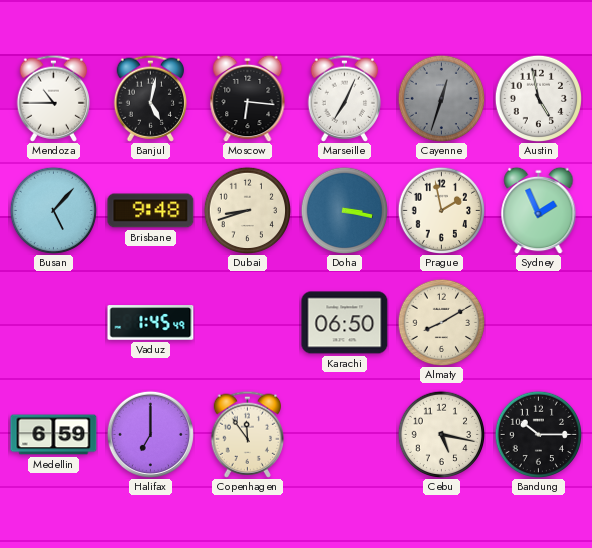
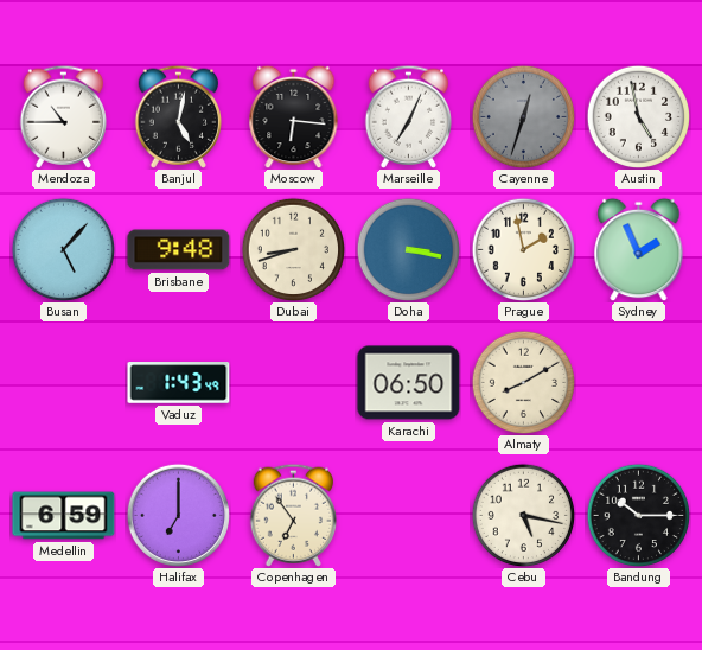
Vaduz: 1:45 -> 1:43 (179, 383)
Copenhagen: 11:54 -> 6:54 (293, 515)
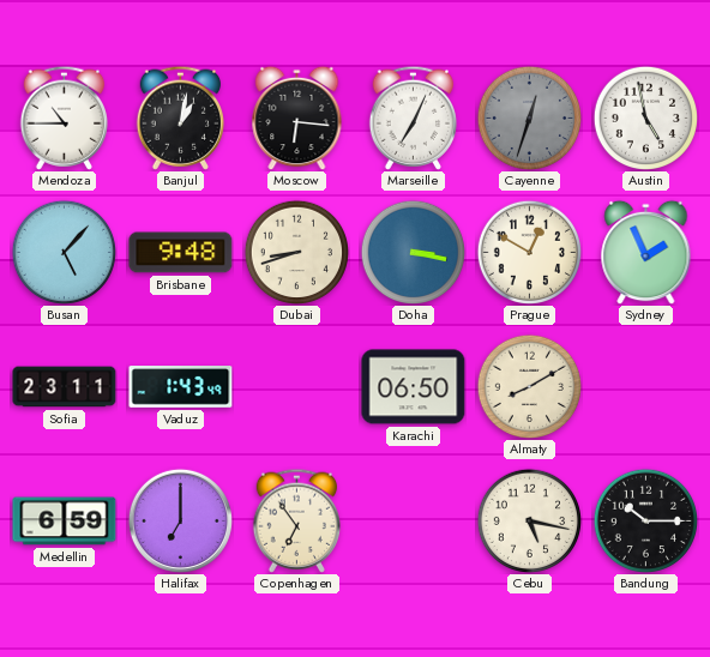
Banjul: 5:02 -> 1:02 (180, 117)
Prague: 1:58 -> 12:50 (529, 252)
Sofia: none -> 23:11 (65, 387)
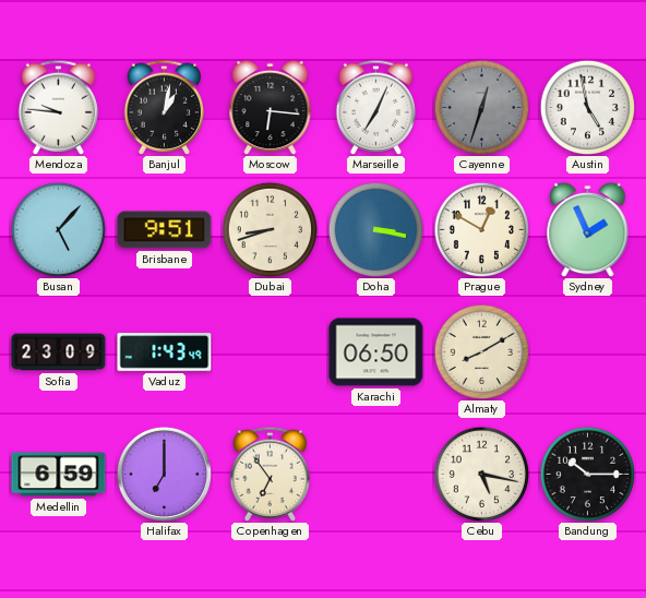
Mendoza: 10:45 -> 9:46 (58, 107)
Brisbane: 9:48 -> 9:51 (165, 230)
Sofia: 23:11 -> 23:09 (59, 352)
